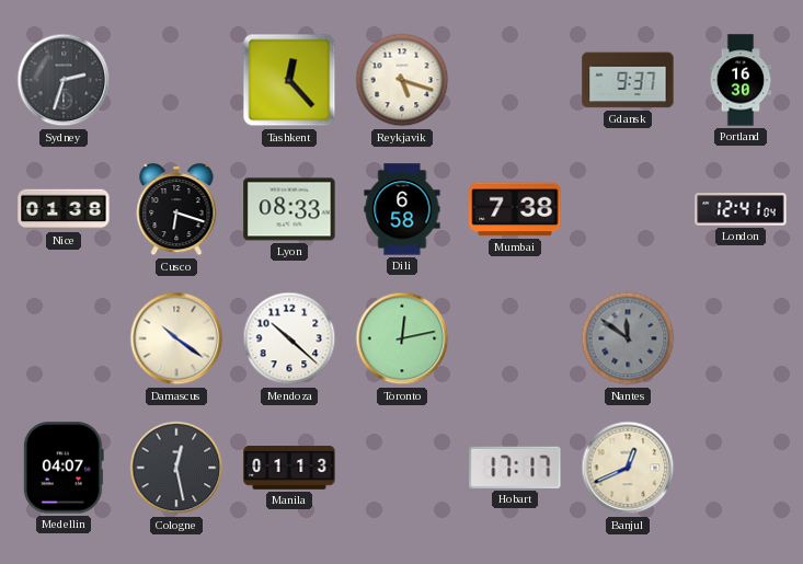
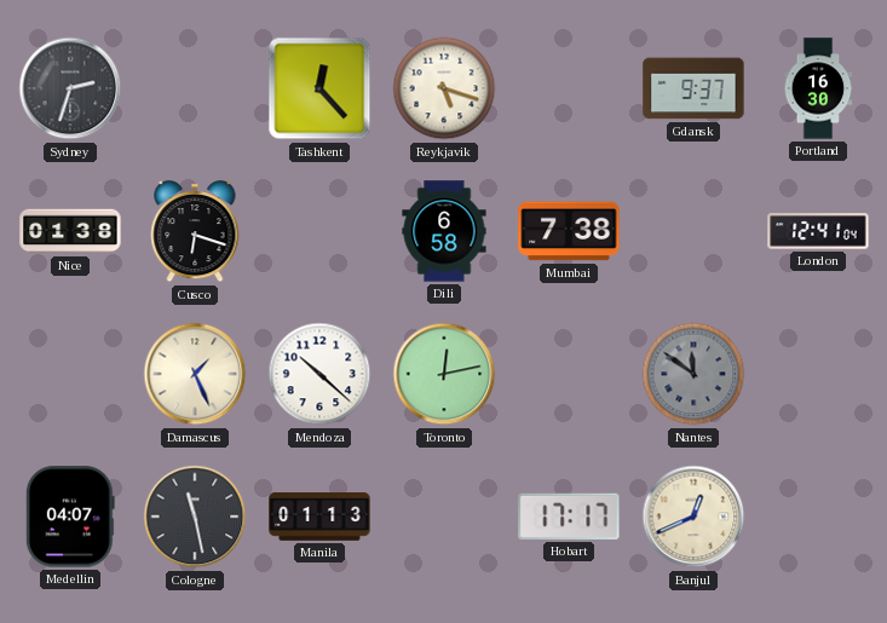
Lyon: 08:33 -> none (289, 209)
Damascus: 10:21 -> 1:26 (195, 374)
Cologne: 12:28 -> 11:28 (195, 517)
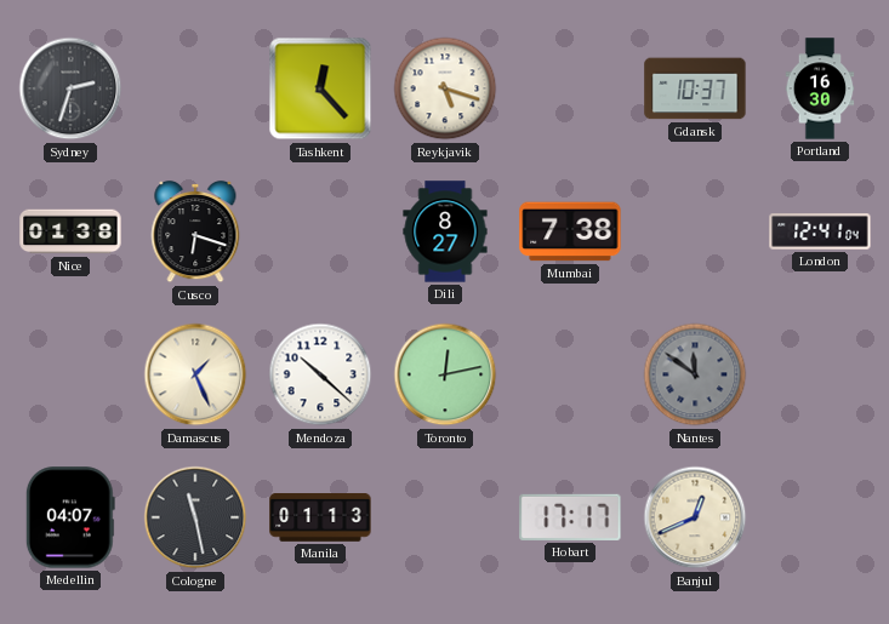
Gdansk: 9:37 -> 10:37 (695, 88)
Dili: 6:58 -> 8:27 (445, 231)
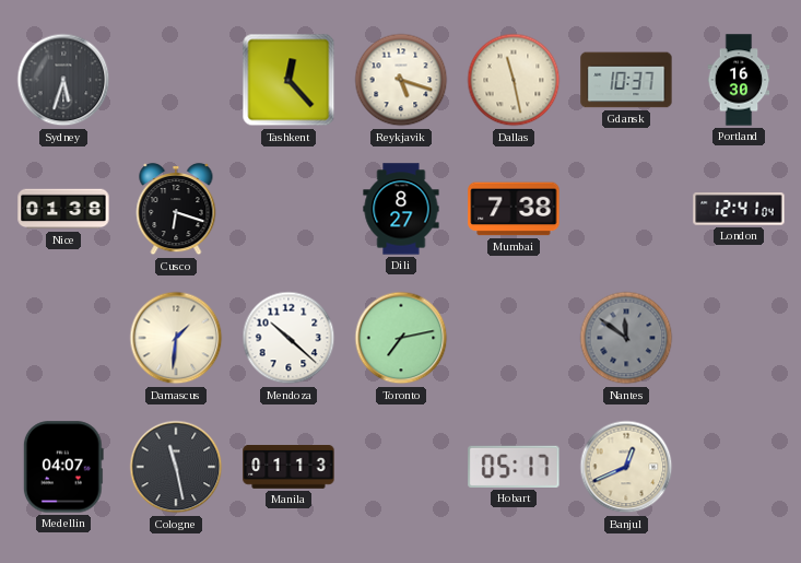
Sydney: 2:33 -> 5:33 (63, 80)
Dallas: none -> 11:28 (514, 80)
Damascus: 1:26 -> 1:31 (176, 338)
Toronto: 12:13 -> 7:13 (401, 338)
Hobart: 17:17 -> 05:17 (514, 467)
